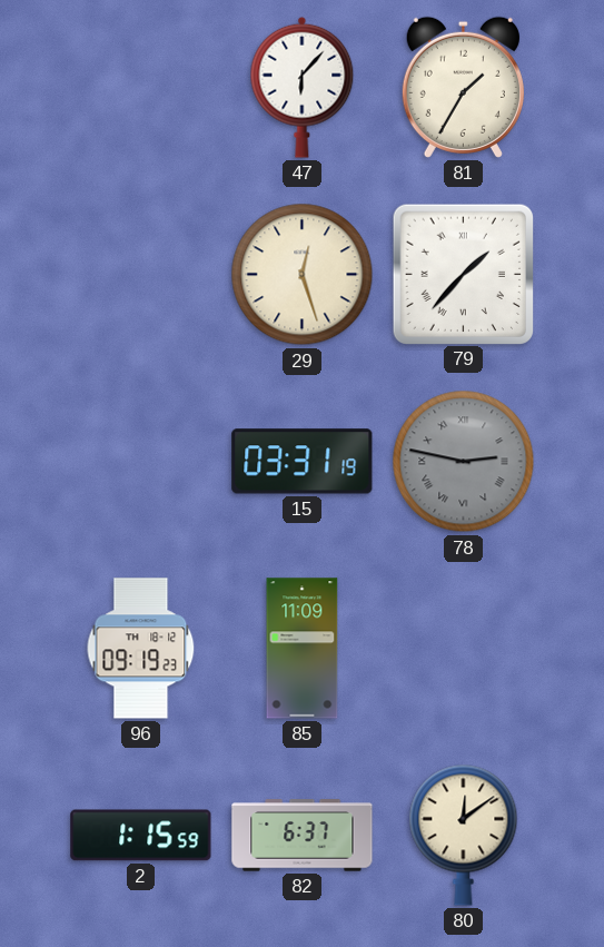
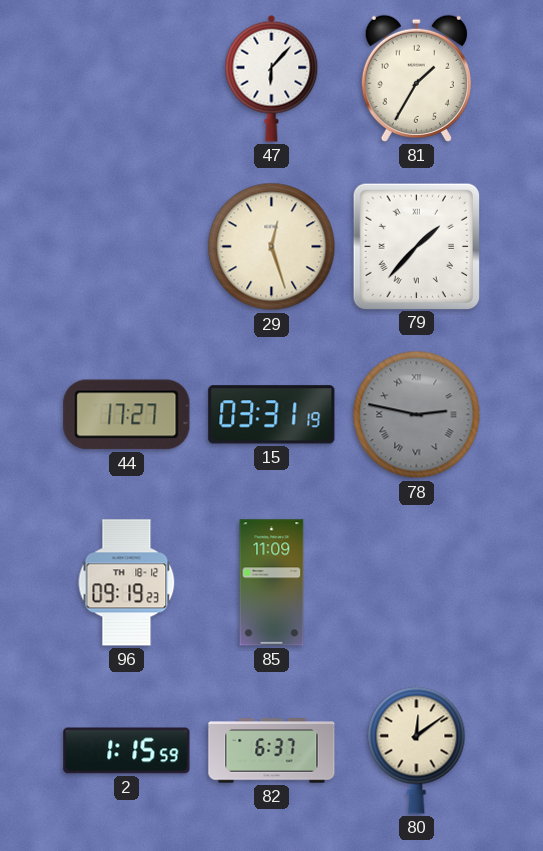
44: none -> 17:27 (127, 415)
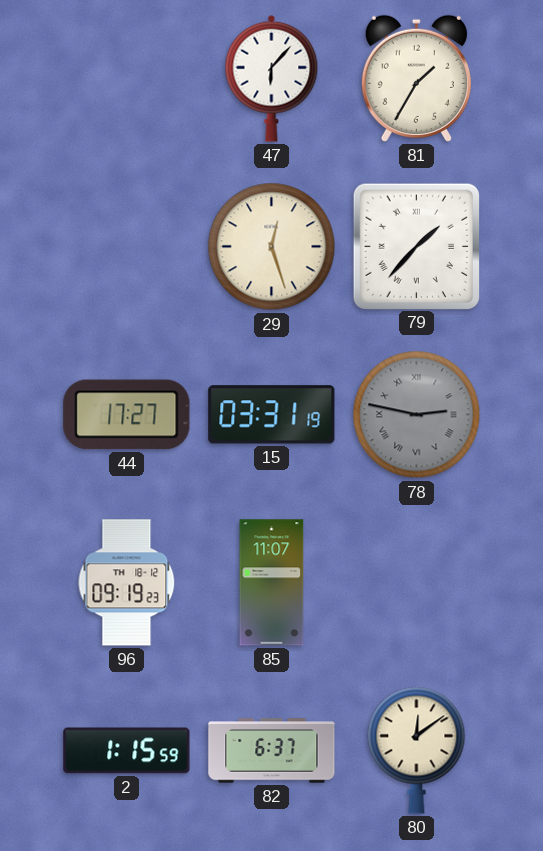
85: 11:09 -> 11:07 (272, 583)
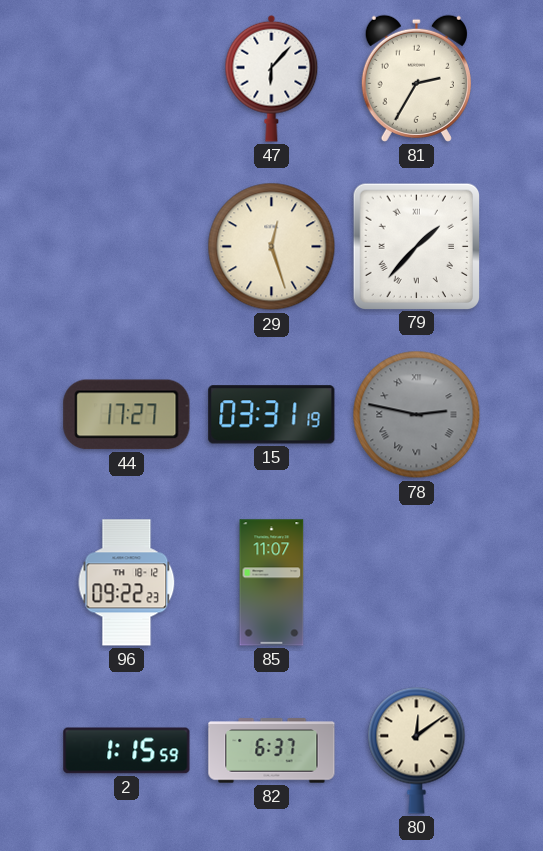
81: 1:35 -> 2:35 (416, 78)
96: 09:19 -> 09:22 (127, 583)
